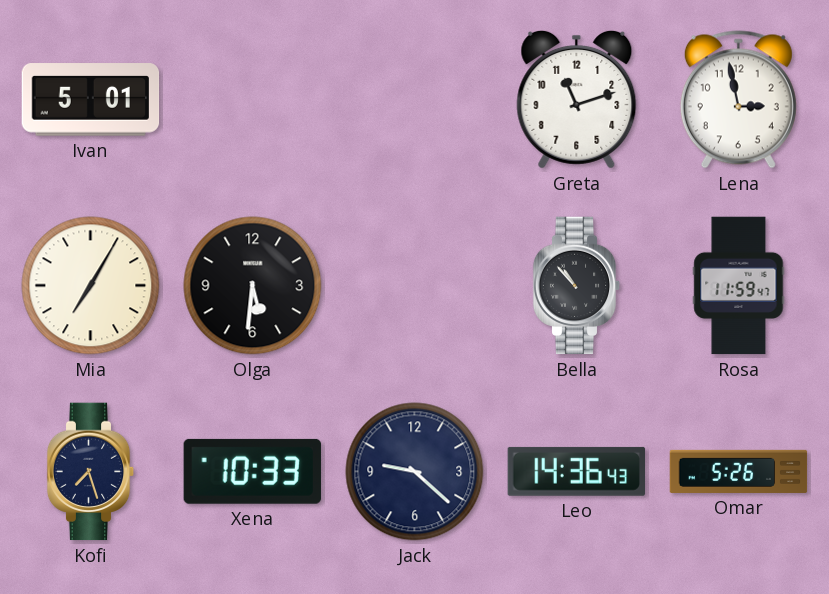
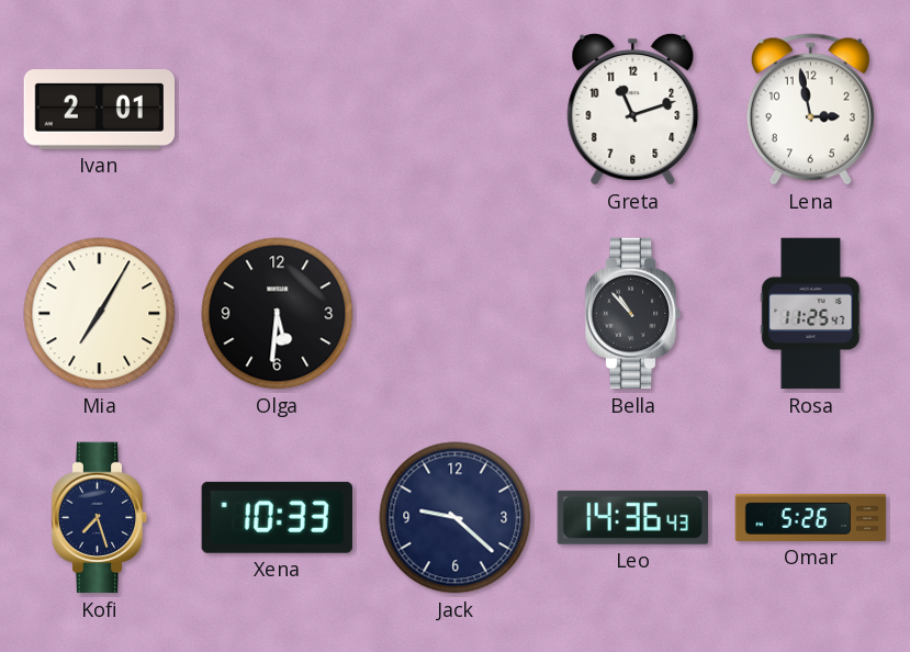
Ivan: 5:01 -> 2:01 (100, 110)
Rosa: 11:59 -> 11:25 (811, 314)
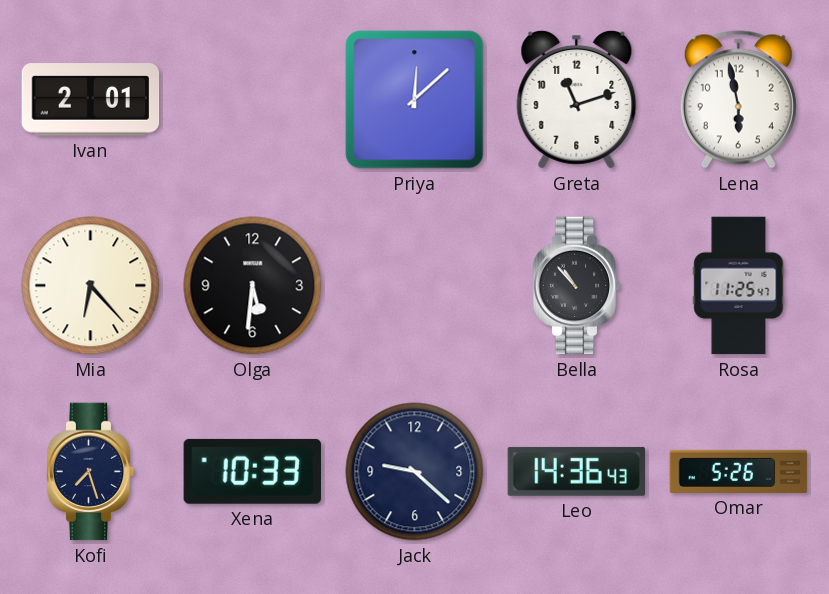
Priya: none -> 12:08 (415, 100)
Lena: 2:58 -> 5:58 (738, 100)
Mia: 7:05 -> 6:23 (91, 286)
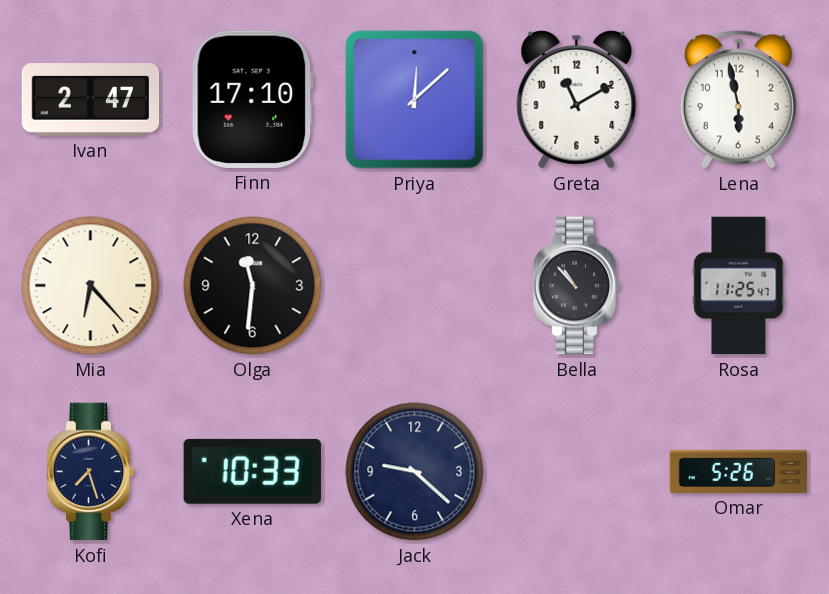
Ivan: 2:01 -> 2:47 (91, 100)
Finn: none -> 17:10 (252, 99)
Greta: 11:12 -> 11:10 (577, 99)
Olga: 5:31 -> 11:31 (253, 286)
Leo: 14:36 -> none (576, 471)
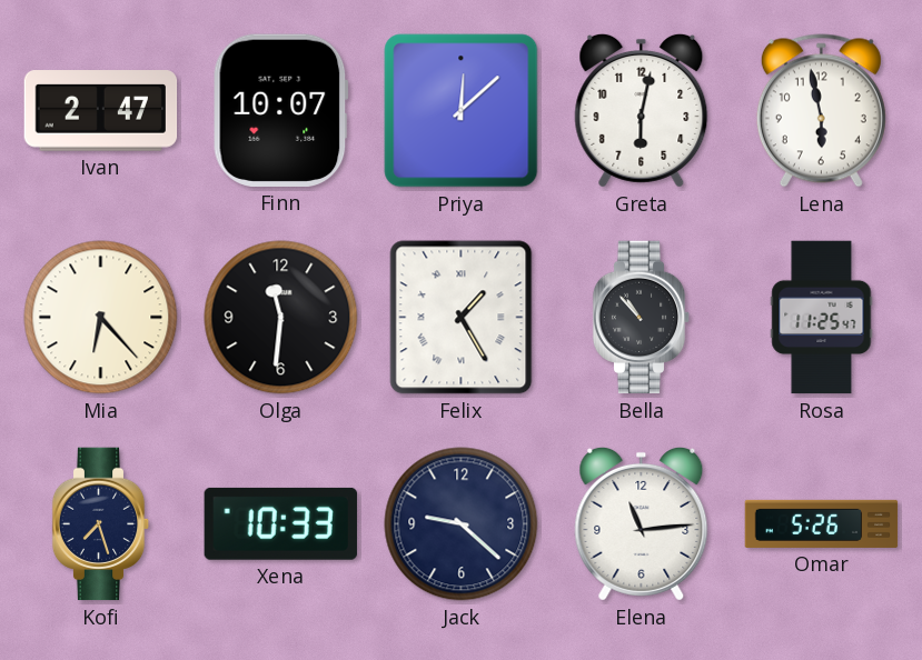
Finn: 17:10 -> 10:07 (280, 110)
Greta: 11:10 -> 6:02 (642, 110)
Felix: none -> 1:25 (462, 318)
Elena: none -> 11:14 (642, 523)
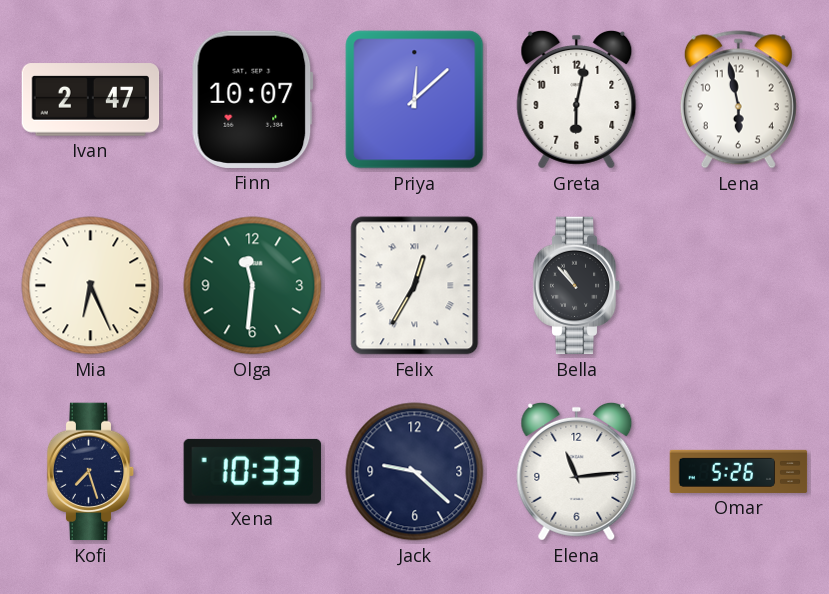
Mia: 6:23 -> 6:26 (91, 286)
Olga dial: black -> green (253, 286)
Felix: 1:25 -> 12:35 (415, 286)
Rosa: 11:25 -> none (822, 318)
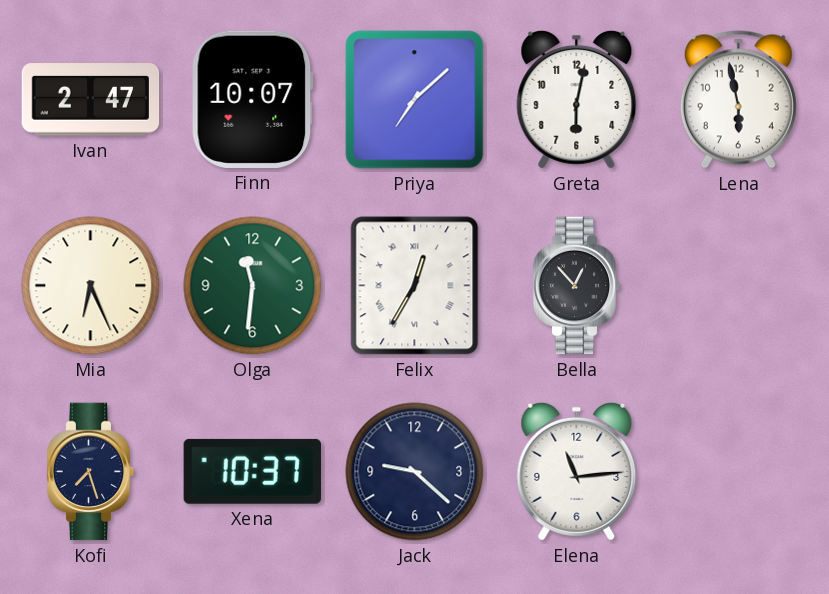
Priya: 12:08 -> 7:08 (415, 100)
Bella: 10:53 -> 12:53 (577, 286)
Xena: 10:33 -> 10:37 (252, 471)
Omar: 5:26 -> none (739, 471)
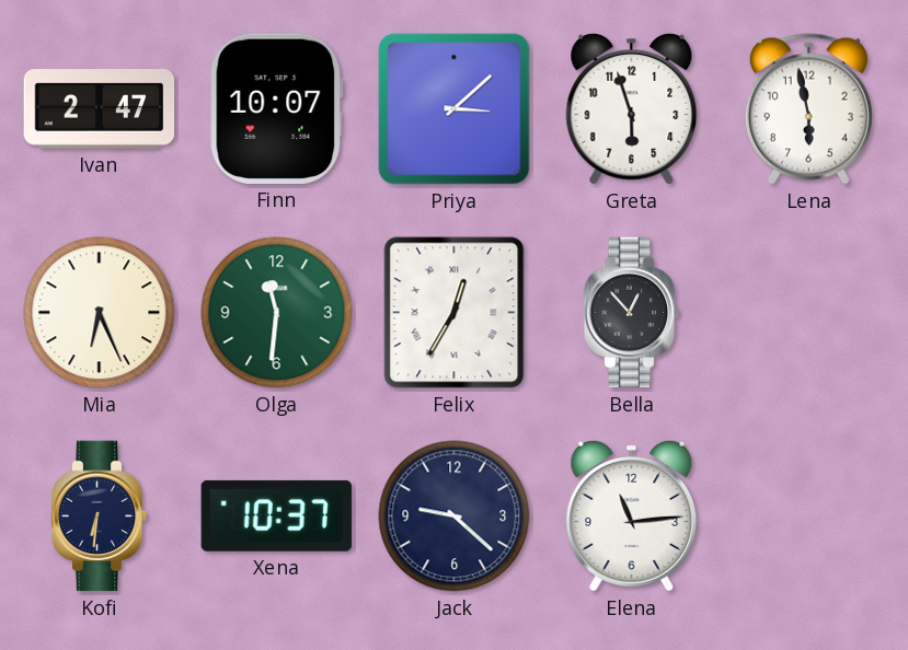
Priya: 7:08 -> 3:08 (455, 109)
Greta: 6:02 -> 5:57 (632, 108)
Kofi: 7:27 -> 6:31 (100, 516)
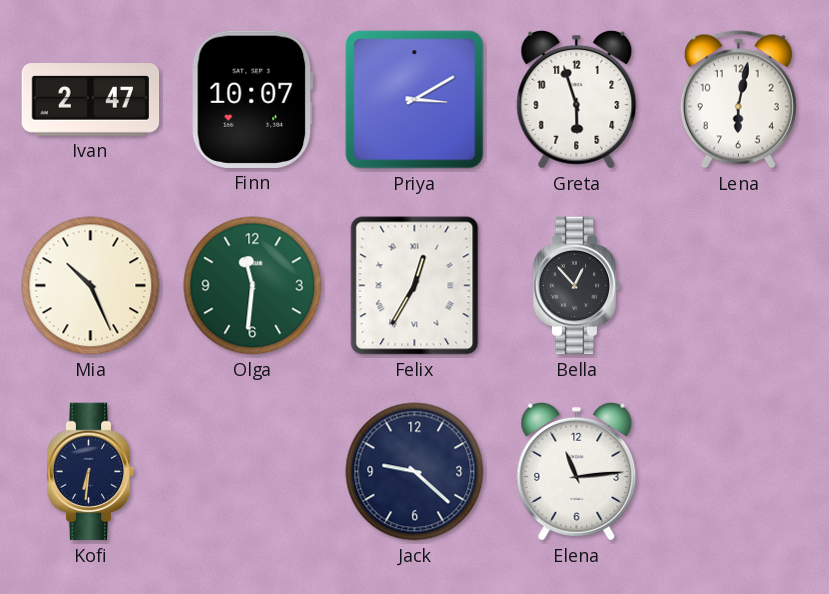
Priya: 3:08 -> 3:10 (415, 100)
Lena: 5:58 -> 6:02 (738, 100)
Mia: 6:26 -> 10:26 (91, 286)
Xena: 10:37 -> none (276, 515)
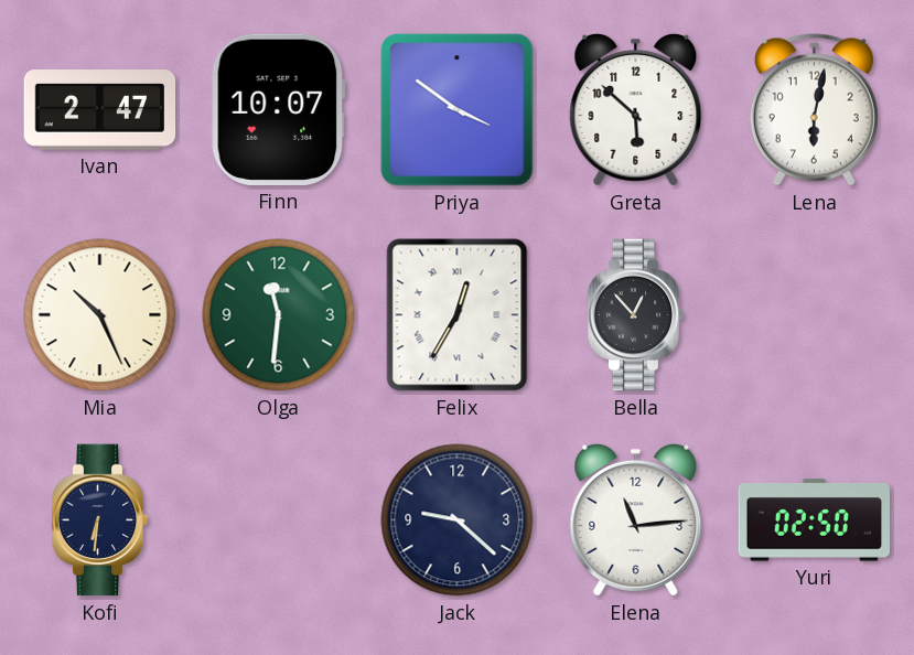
Priya: 3:10 -> 3:51 (458, 110)
Greta: 5:57 -> 5:52 (636, 109)
Yuri: none -> 02:50 (815, 520)
